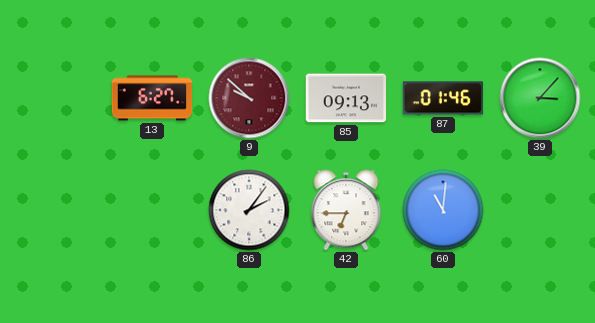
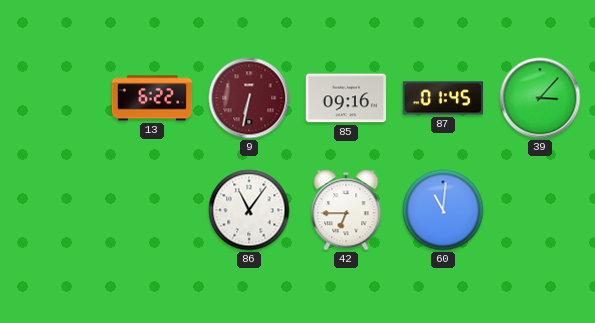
13: 6:27 -> 6:22 (152, 98)
9: 9:52 -> 6:32 (249, 98)
85: 09:13 -> 09:16 (346, 98)
87: 01:46 -> 01:45 (442, 98)
86: 2:06 -> 11:06 (249, 210)
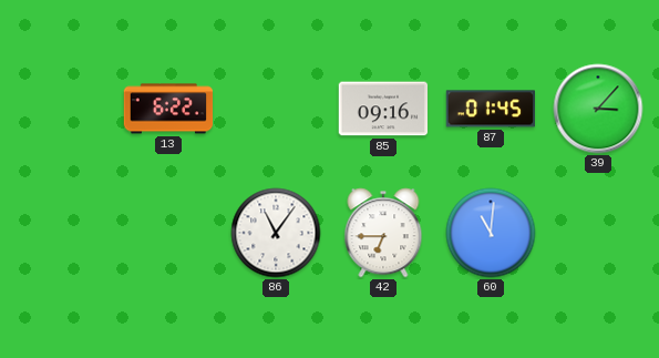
9: 6:32 -> none (249, 98)
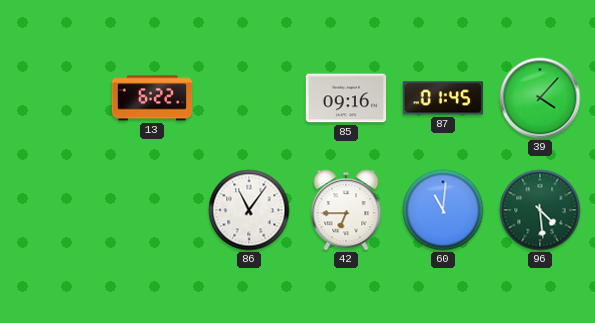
39: 3:07 -> 4:07 (540, 98)
96: none -> 4:29 (540, 210)
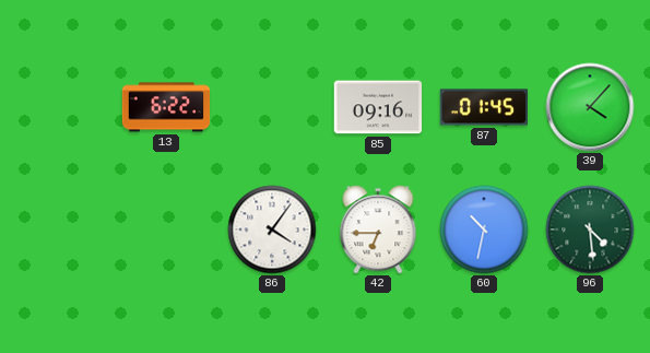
86: 11:06 -> 4:06 (272, 230)
60: 11:01 -> 10:32 (484, 230)
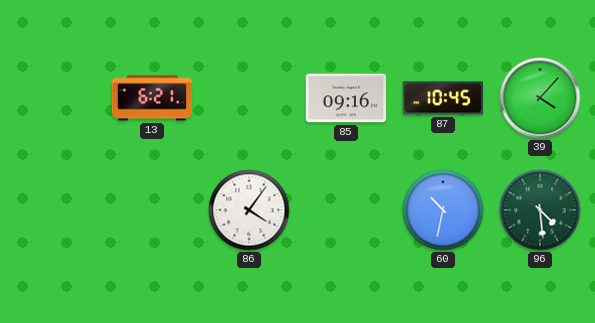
13: 6:22 -> 6:21 (152, 98)
87: 01:45 -> 10:45 (442, 98)
42: 6:45 -> none (378, 230)
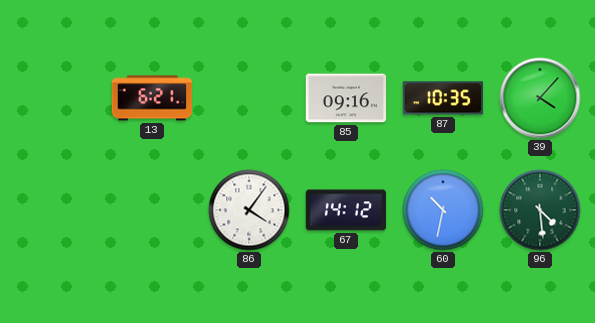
87: 10:45 -> 10:35 (442, 98)
67: none -> 14:12 (346, 210)
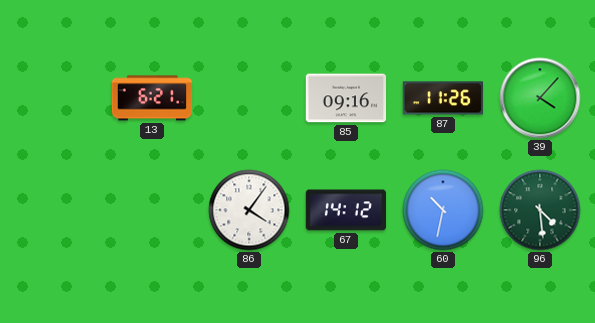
87: 10:35 -> 11:26 (442, 98)
